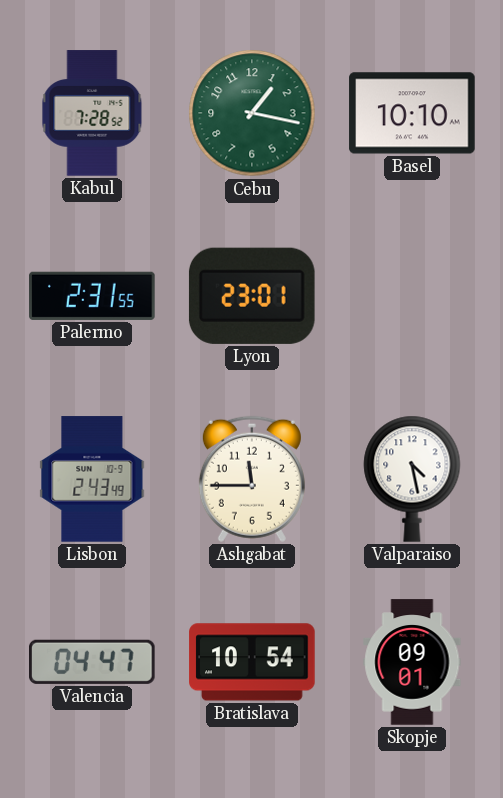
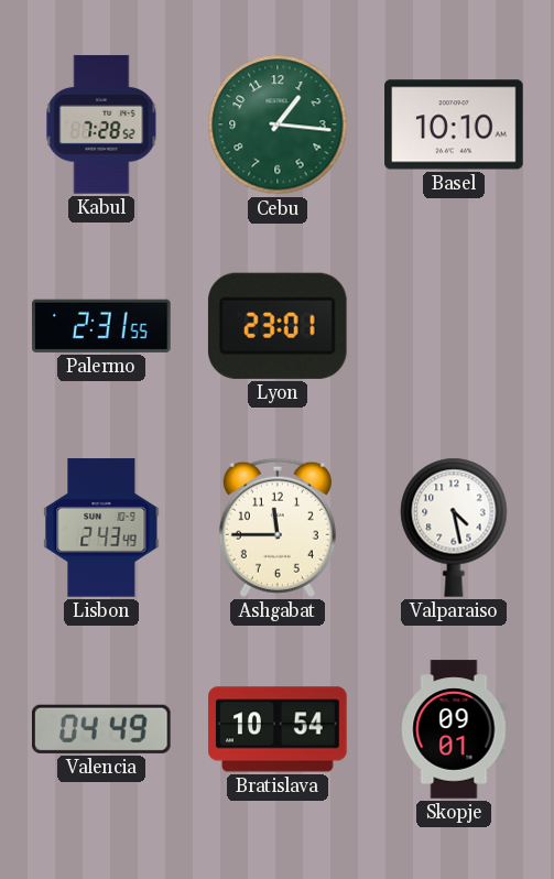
Cebu: 1:17 -> 1:16 (278, 124)
Valencia: 04:47 -> 04:49 (102, 729)
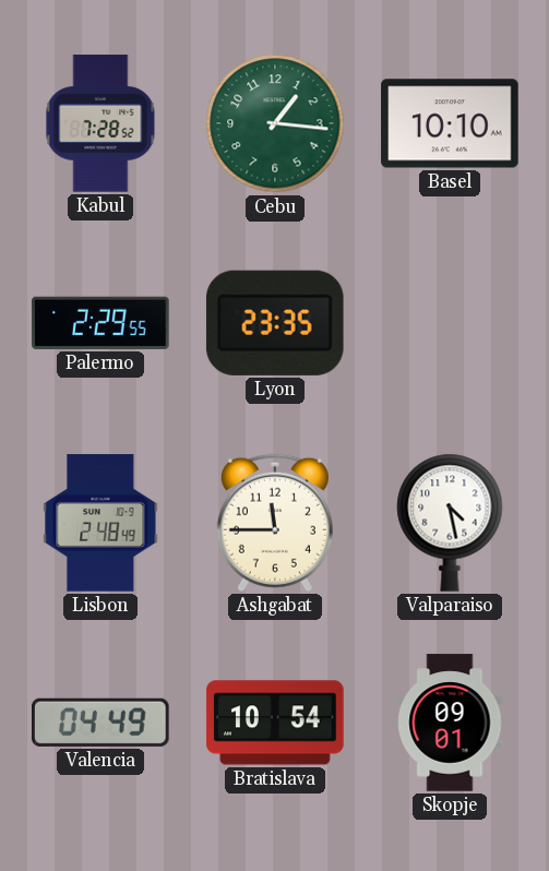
Palermo: 2:31 -> 2:29 (100, 323)
Lyon: 23:01 -> 23:35 (275, 323)
Lisbon: 2:43 -> 2:48 (100, 523)
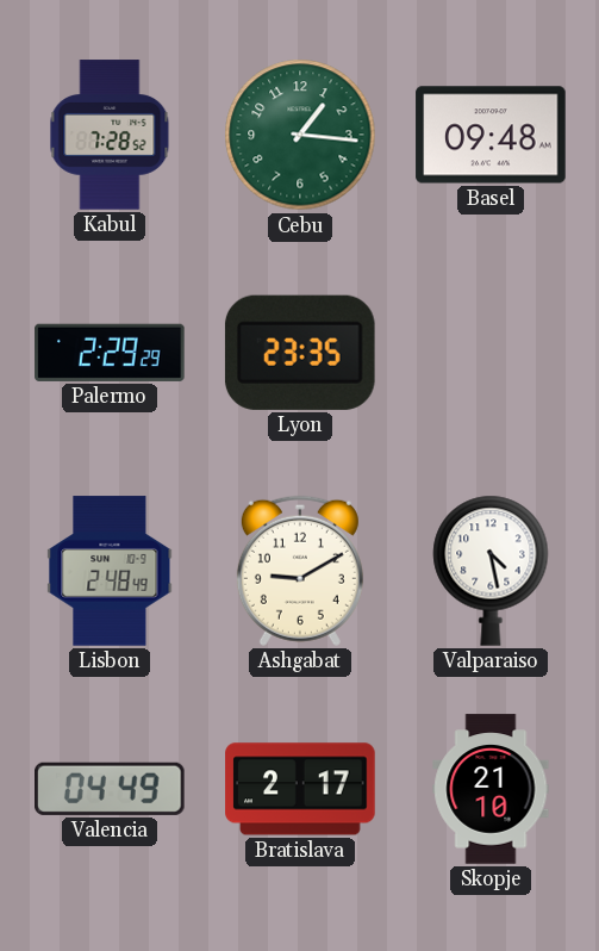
Basel: 10:10 -> 09:48 (491, 135)
Palermo: 2:29:55 -> 2:29:29 (110, 353)
Ashgabat: 11:45 -> 9:10 (300, 571)
Bratislava: 10:54 -> 2:17 (300, 789)
Skopje: 09:01 -> 21:10 (491, 789)
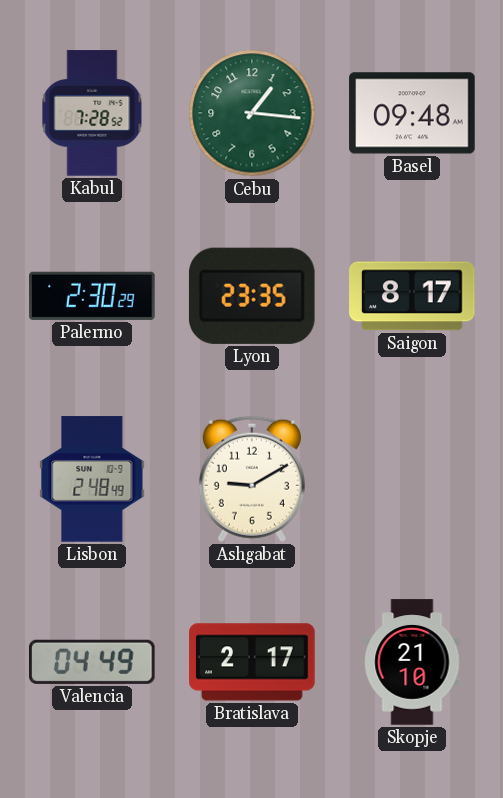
Palermo: 2:29 -> 2:30 (92, 296)
Saigon: none -> 8:17 (412, 296)
Valparaiso: 4:28 -> none (491, 571)
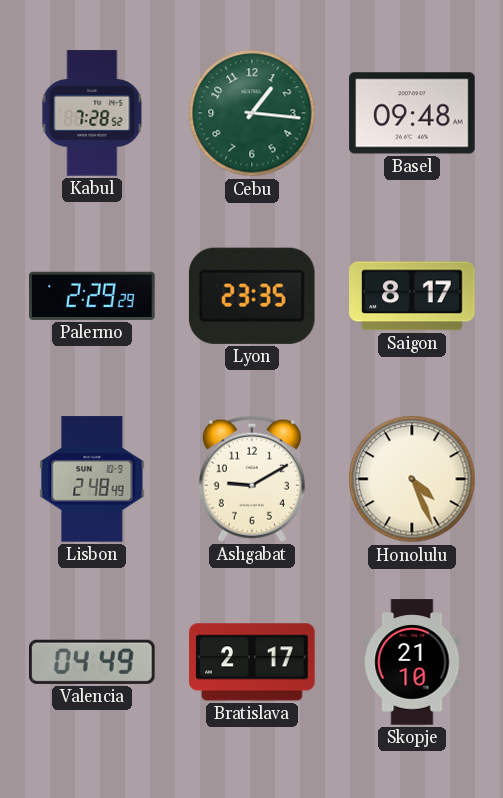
Palermo: 2:30 -> 2:29 (92, 296)
Honolulu: none -> 4:26 (412, 479)
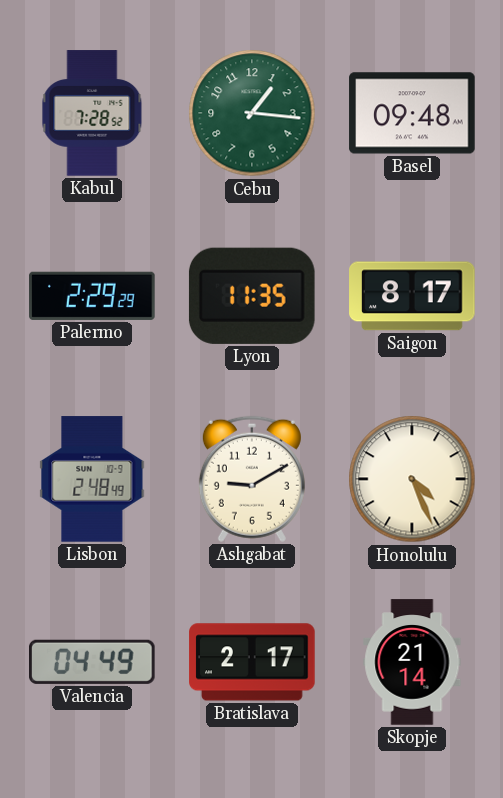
Lyon: 23:35 -> 11:35 (252, 296)
Skopje: 21:10 -> 21:14 (412, 662)
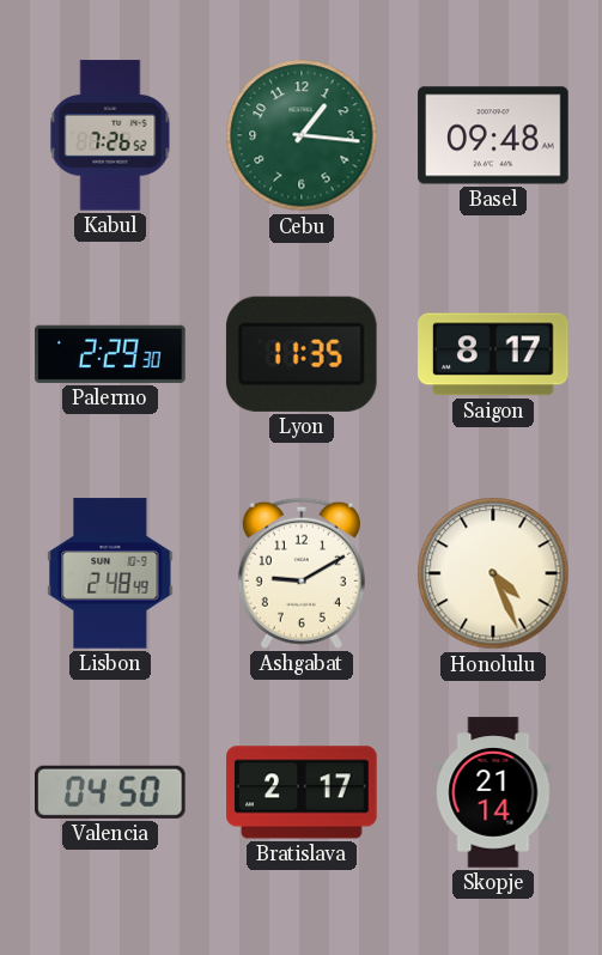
Kabul: 7:28 -> 7:26 (110, 135)
Palermo: 2:29:29 -> 2:29:30 (110, 354)
Valencia: 04:49 -> 04:50 (111, 792)
